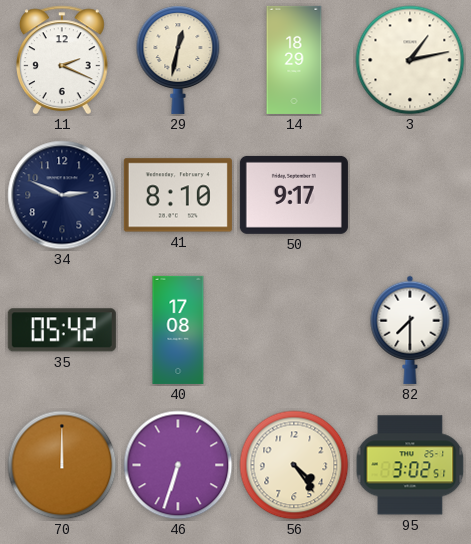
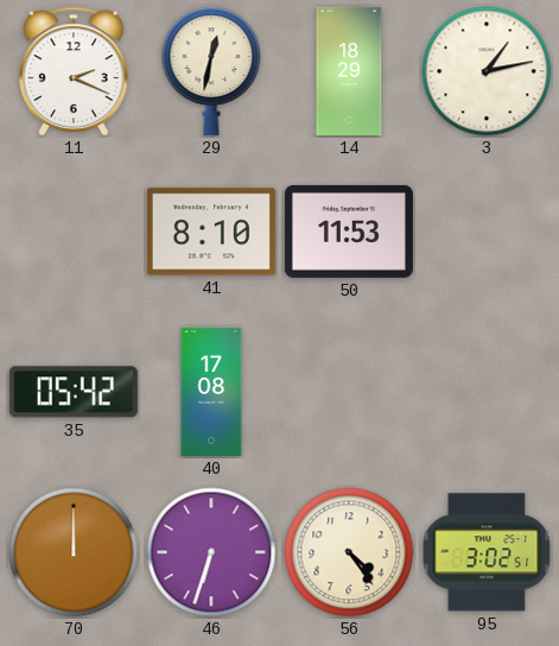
34: 2:49 -> none (62, 195)
50: 9:17 -> 11:53 (349, 232)
82: 7:30 -> none (410, 330)
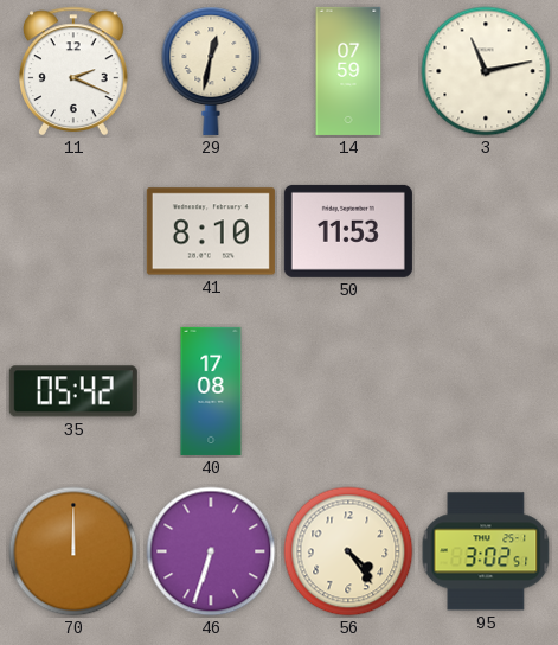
14: 18:29 -> 07:59 (348, 71)
3: 1:13 -> 11:13 (486, 71)
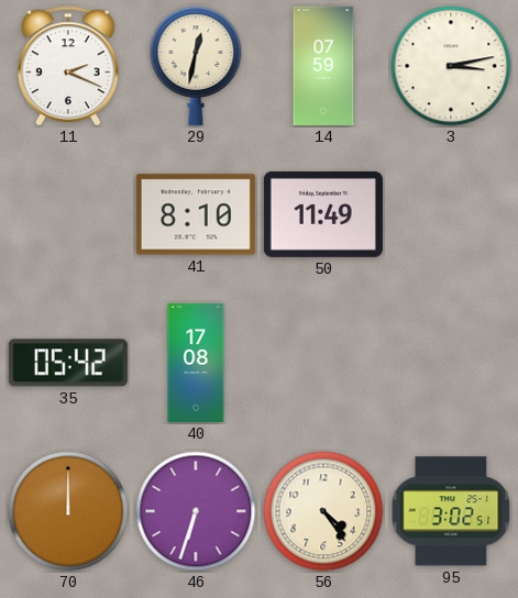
3: 11:13 -> 3:13 (451, 66)
50: 11:53 -> 11:49 (323, 214)
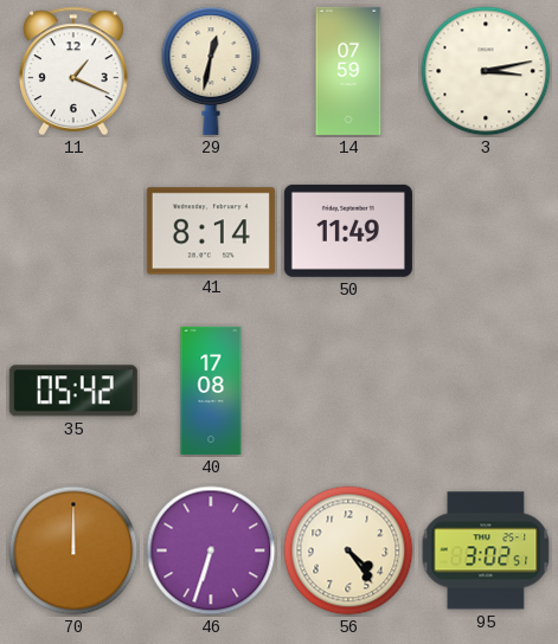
11: 2:19 -> 1:19 (75, 71)
41: 8:10 -> 8:14 (211, 231)
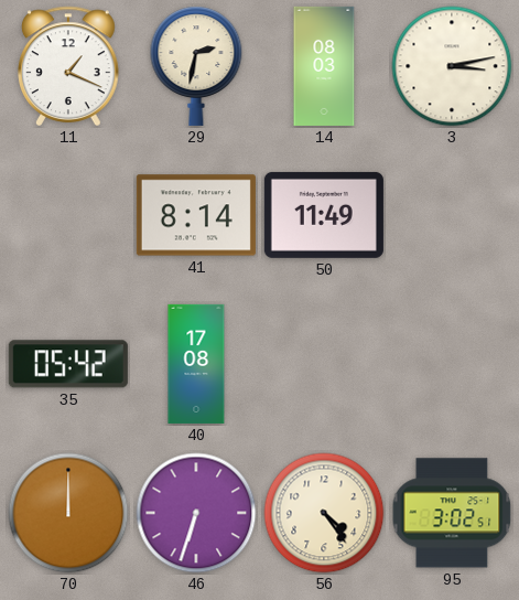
29: 12:32 -> 2:32 (196, 66)
14: 07:59 -> 08:03 (324, 66)
